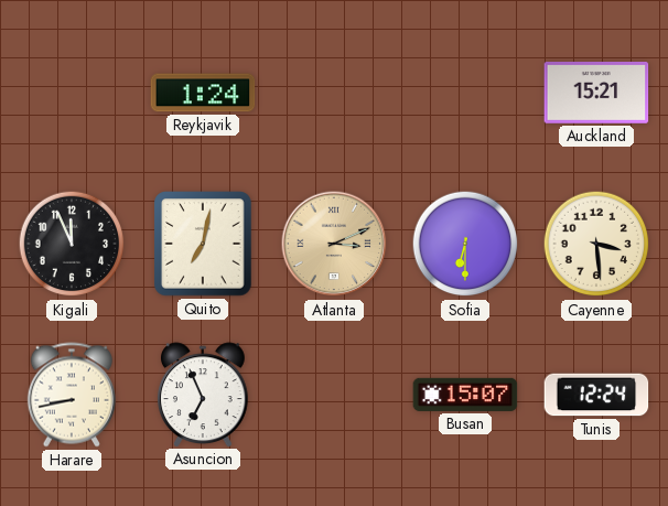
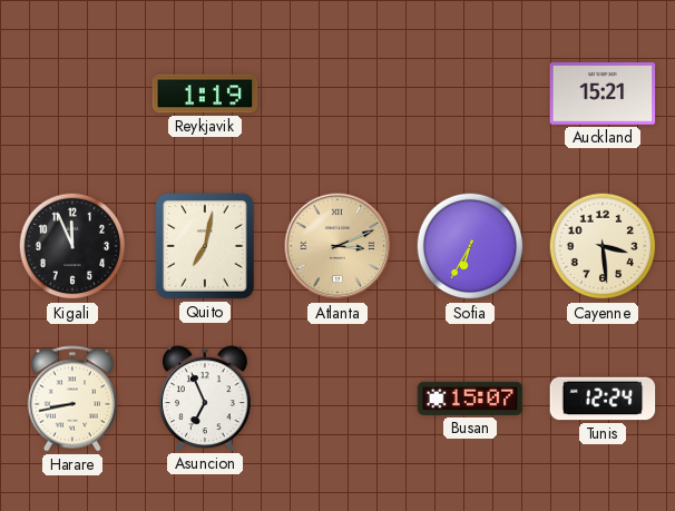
Reykjavik: 1:24 -> 1:19 (205, 94)
Sofia: 6:30 -> 6:35 (470, 246)
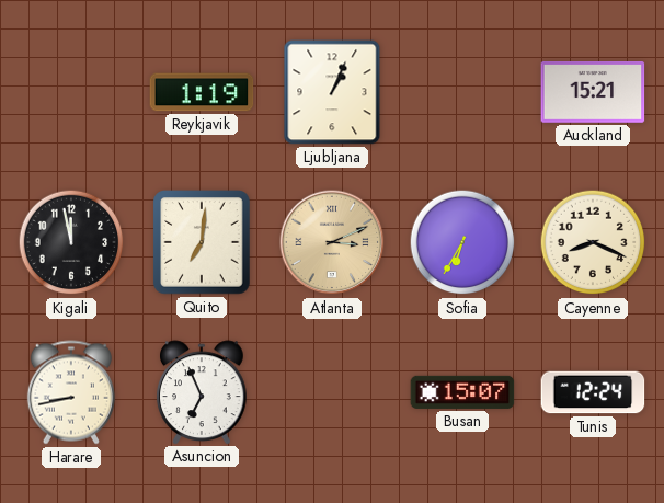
Ljubljana: none -> 1:04 (332, 92)
Kigali: 11:56 -> 11:58 (71, 242)
Quito: 7:02 -> 7:01 (202, 242)
Cayenne: 3:29 -> 8:19 (593, 242)
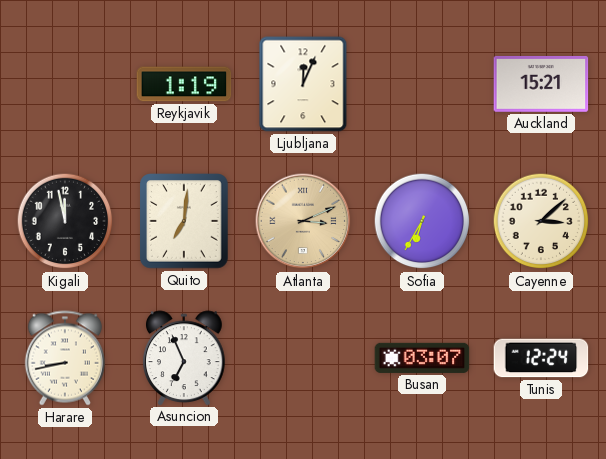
Ljubljana: 1:04 -> 12:04 (303, 84)
Cayenne: 8:19 -> 3:08 (541, 221)
Busan: 15:07 -> 03:07 (422, 358)
